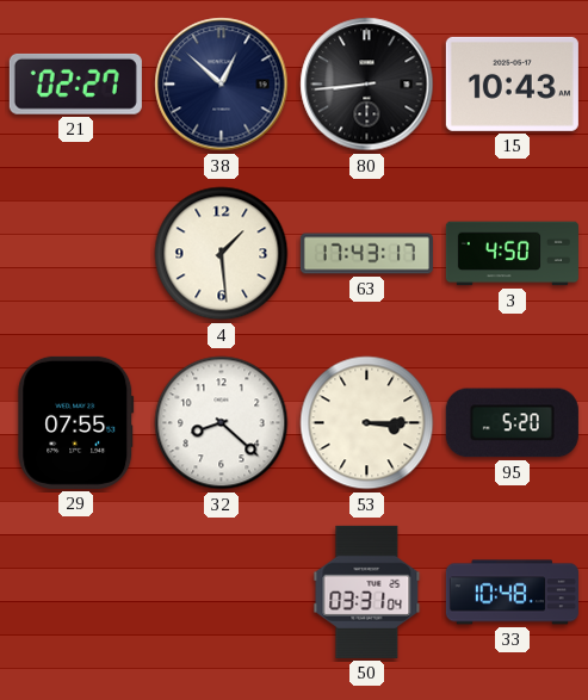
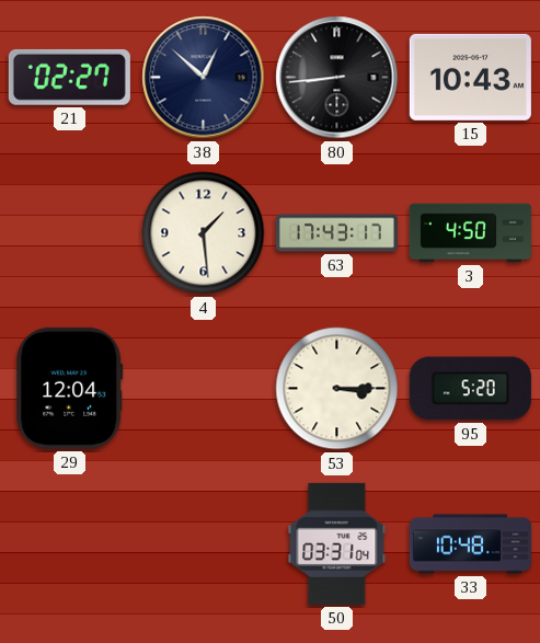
29: 07:55 -> 12:04 (70, 388)
32: 8:22 -> none (222, 423)
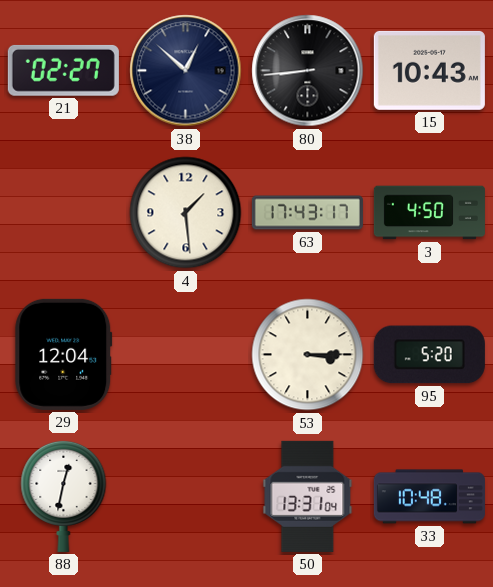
88: none -> 12:32 (64, 496)
50: 03:31 -> 13:31 (308, 496)
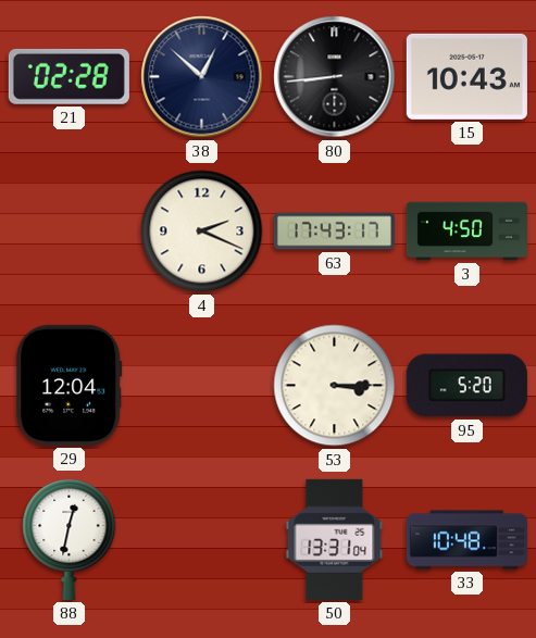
21: 02:27 -> 02:28 (68, 76)
4: 1:29 -> 2:19 (202, 232)
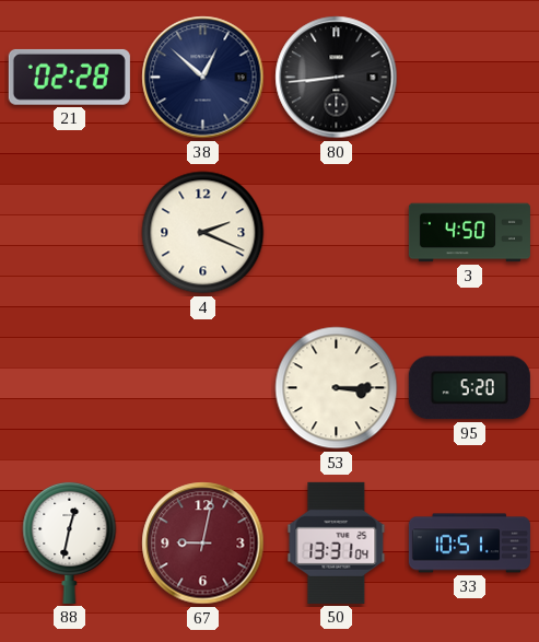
15: 10:43 -> none (466, 76)
63: 17:43 -> none (334, 232)
29: 12:04 -> none (70, 385)
67: none -> 9:02 (203, 544)
33: 10:48 -> 10:51 (469, 544)
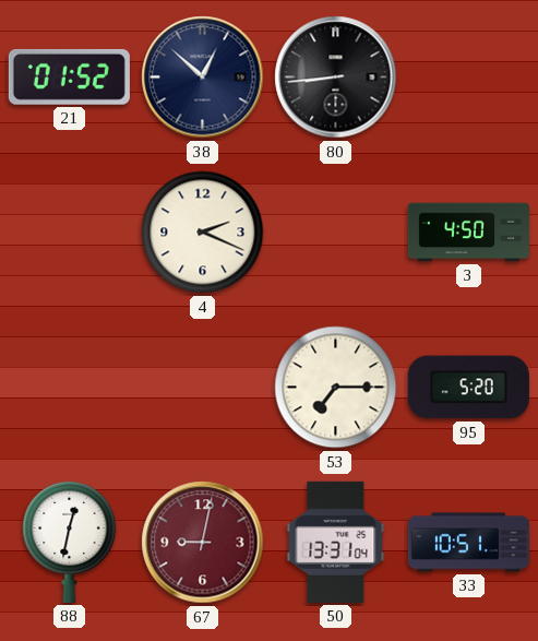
21: 02:28 -> 01:52 (69, 76)
53: 3:15 -> 7:15 (336, 388)
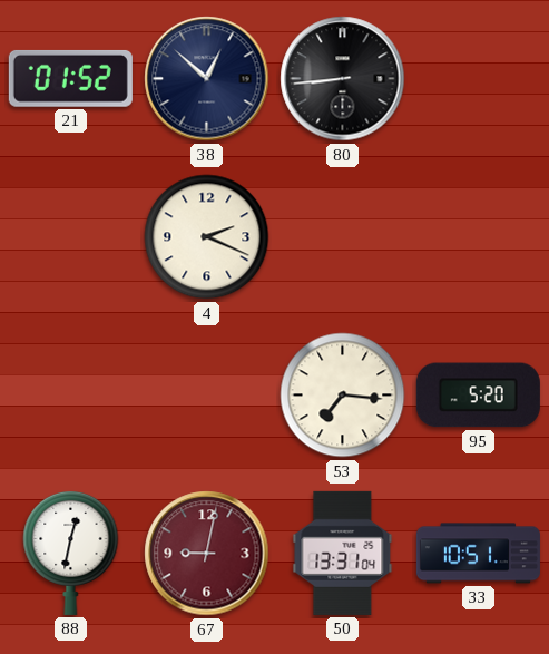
3: 4:50 -> none (468, 233)
53: 7:15 -> 7:16 (343, 396)
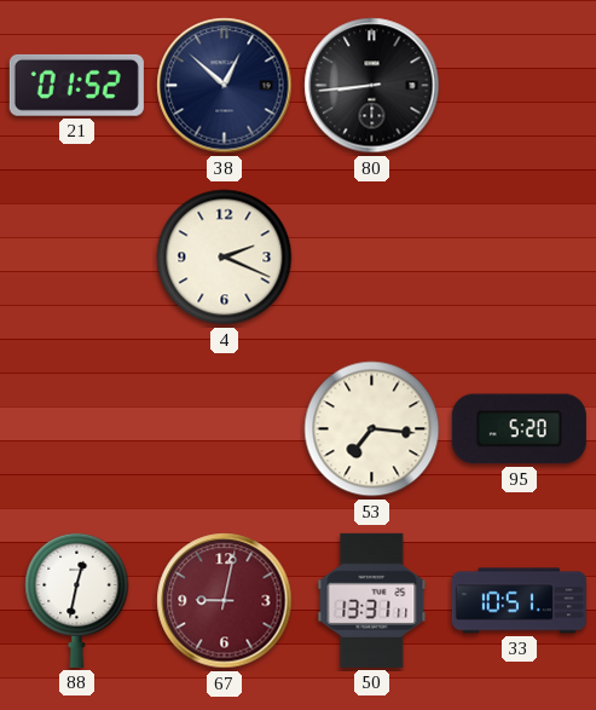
50: 13:31:04 -> 13:31:11 (372, 600)
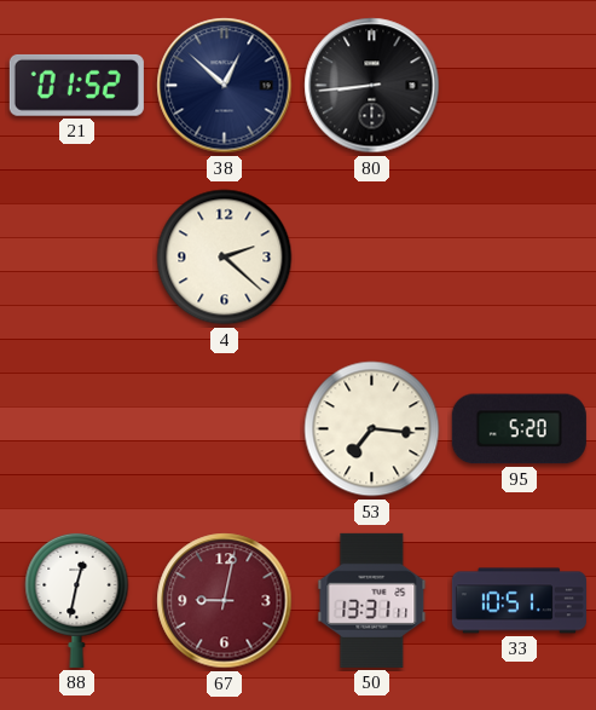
4: 2:19 -> 2:22 (225, 258)
